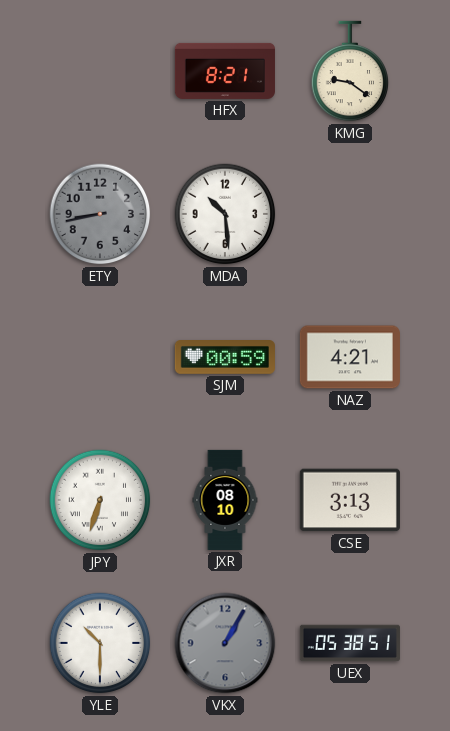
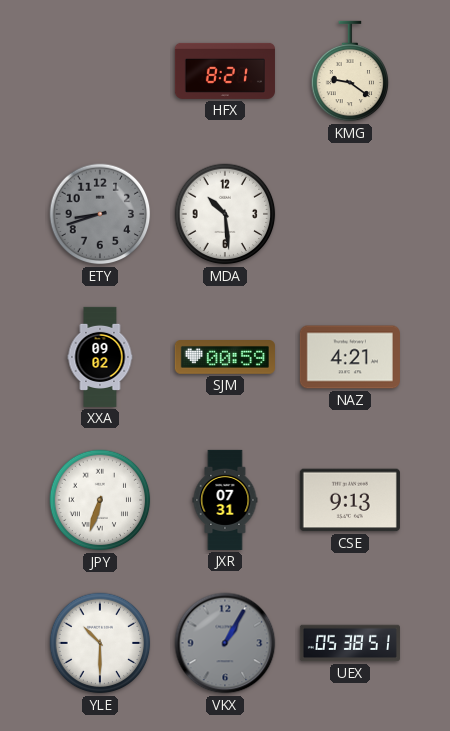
ETY: 8:43 -> 8:42 (100, 214)
XXA: none -> 09:02 (100, 357)
JXR: 08:10 -> 07:31 (225, 500)
CSE: 3:13 -> 9:13 (350, 500)
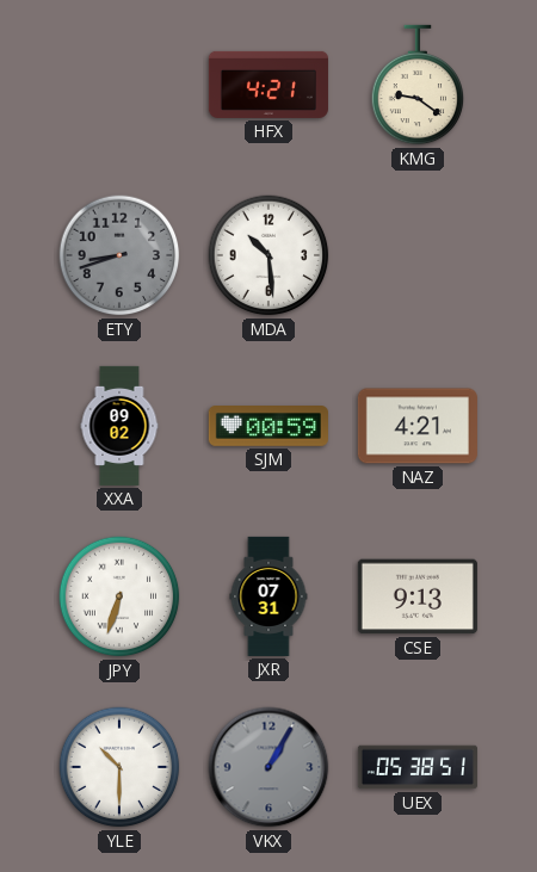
HFX: 8:21 -> 4:21 (268, 85)
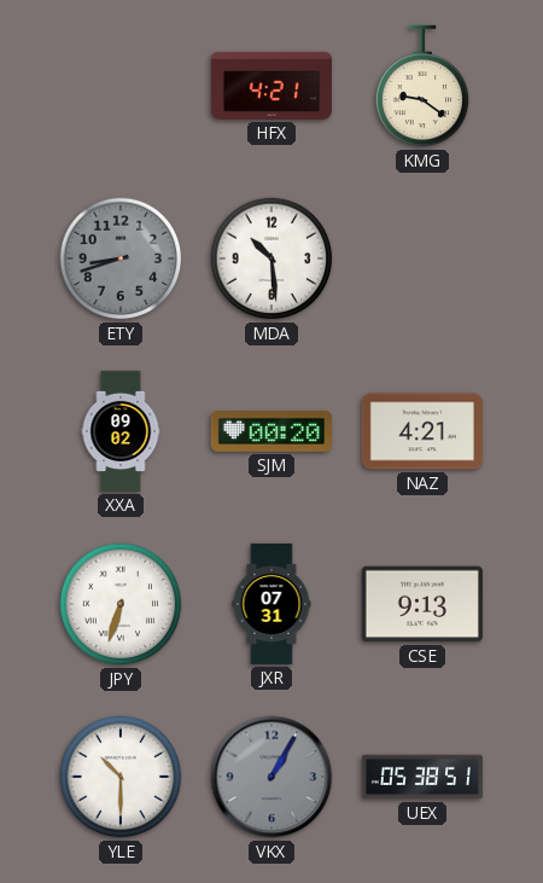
SJM: 00:59 -> 00:20 (271, 432)
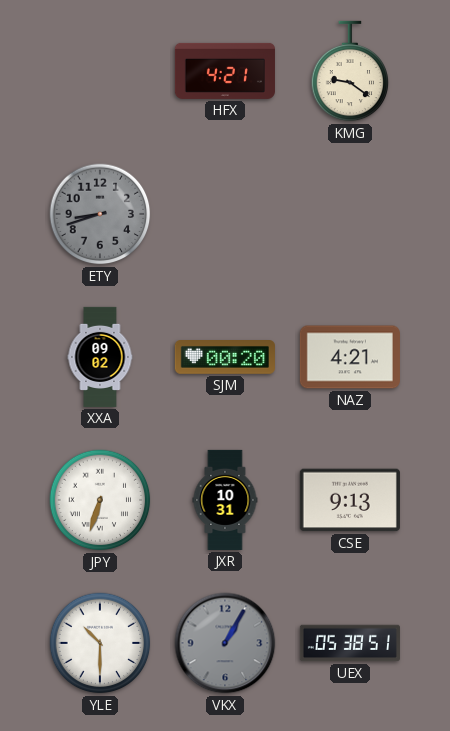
MDA: 10:29 -> none (271, 258)
JXR: 07:31 -> 10:31 (225, 500)
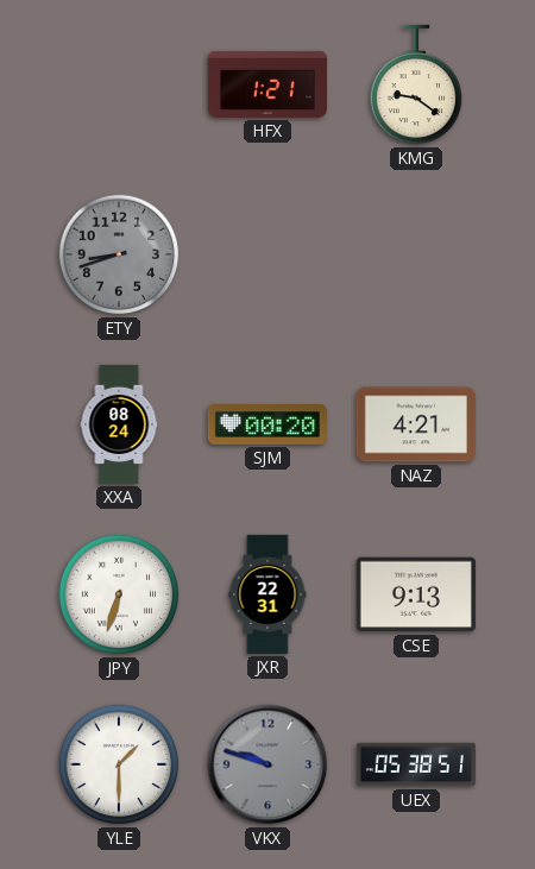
HFX: 4:21 -> 1:21 (267, 84)
XXA: 09:02 -> 08:24 (119, 424)
JXR: 10:31 -> 22:31 (267, 594)
YLE: 10:30 -> 1:30 (119, 764)
VKX: 1:05 -> 9:48 (267, 764)
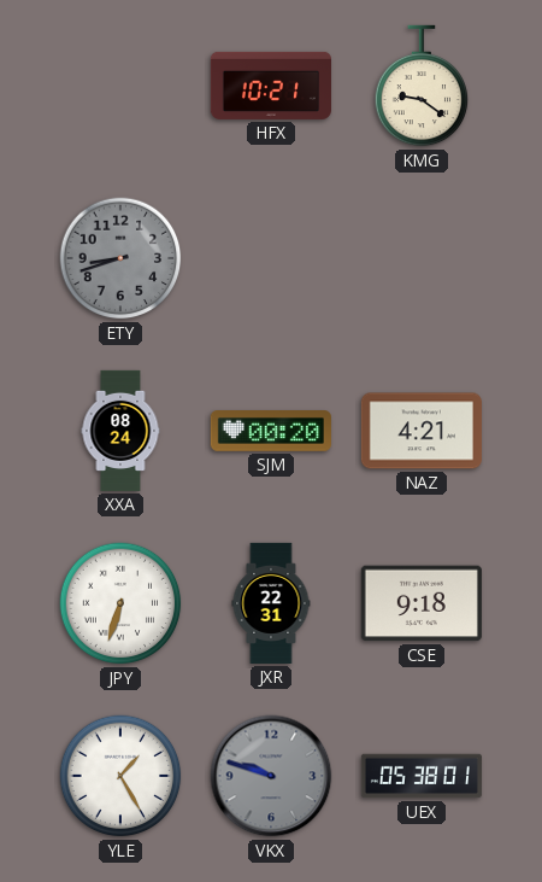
HFX: 1:21 -> 10:21 (271, 86)
CSE: 9:13 -> 9:18 (422, 603)
YLE: 1:30 -> 1:25 (120, 776)
UEX: 05:38:51 -> 05:38:01 (422, 776)
